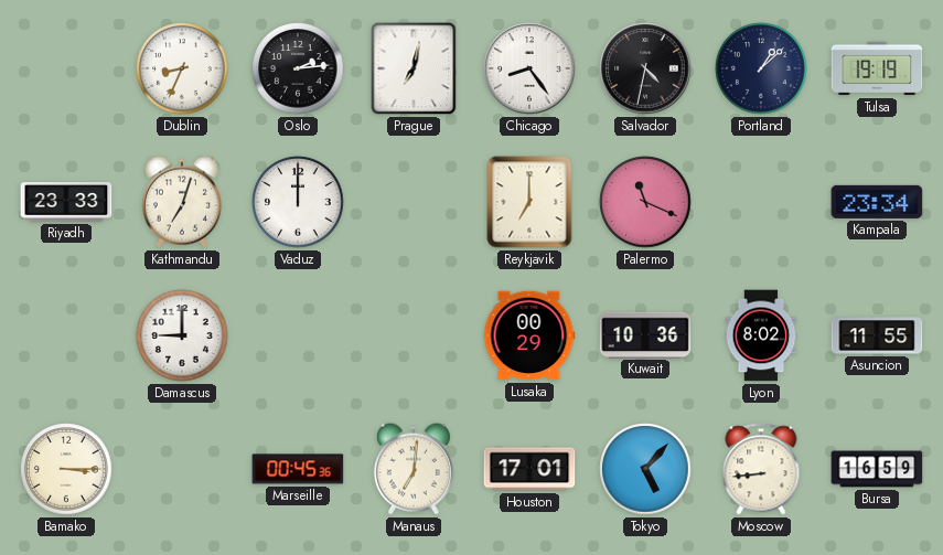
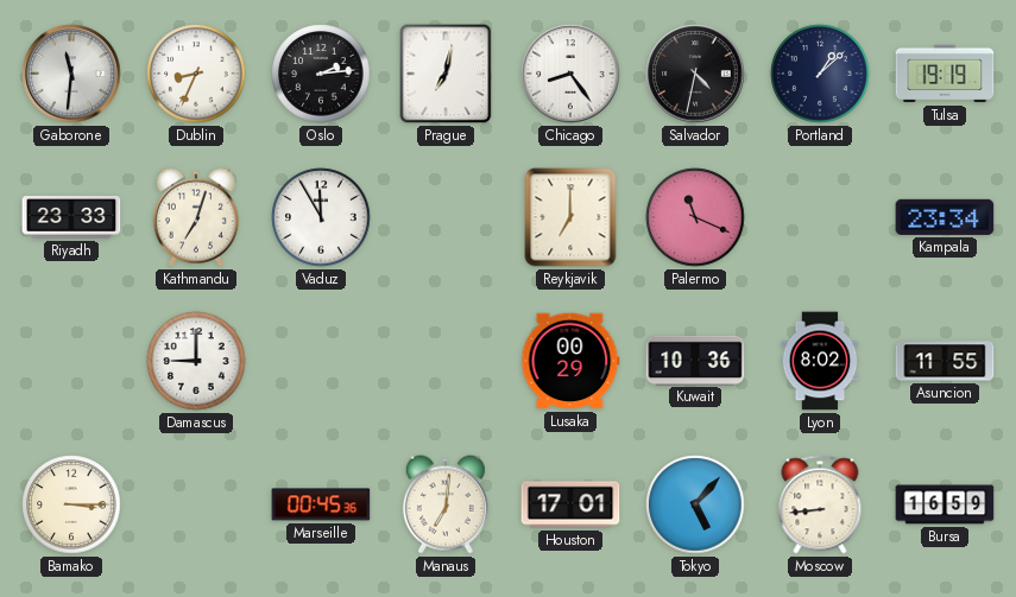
Gaborone: none -> 11:31 (71, 74)
Vaduz: 12:00 -> 11:55 (321, 217)
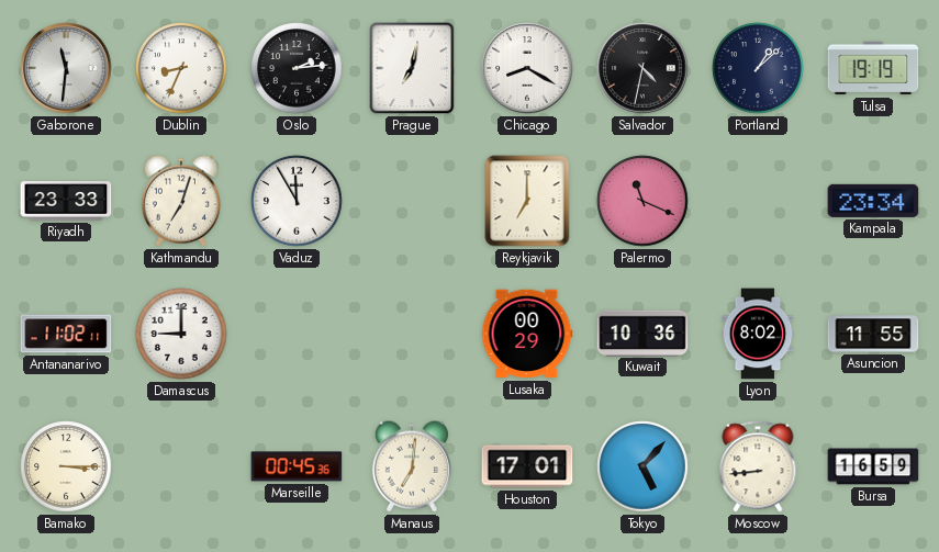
Chicago: 8:24 -> 8:20 (527, 68)
Antananarivo: none -> 11:02 (66, 334)
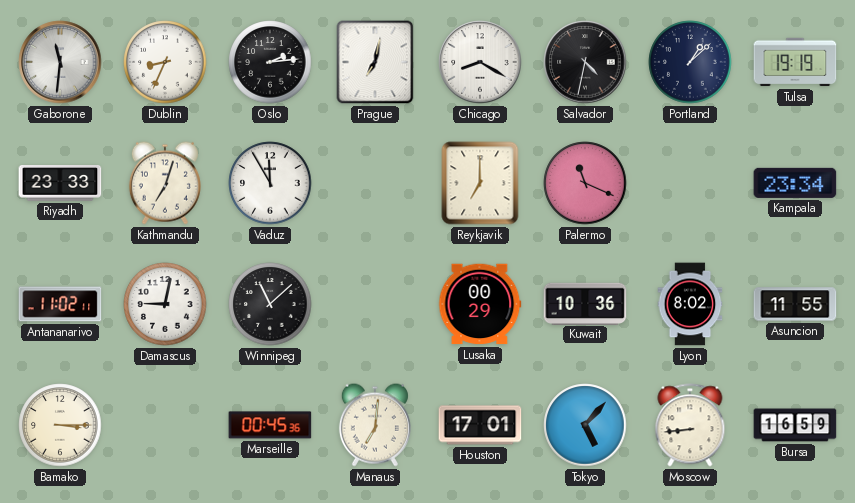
Damascus: 9:00 -> 9:02 (165, 304)
Winnipeg: none -> 11:08 (270, 304)
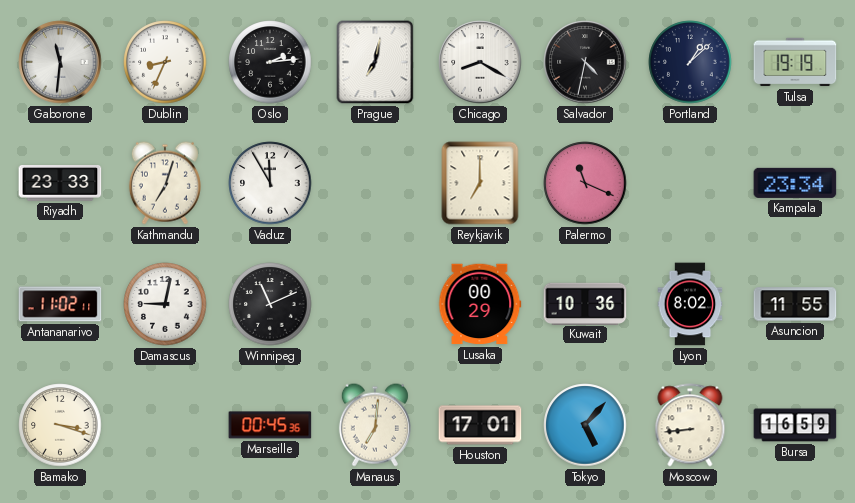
Winnipeg: 11:08 -> 11:11 (270, 304)
Bamako: 3:15 -> 3:18 (60, 425)
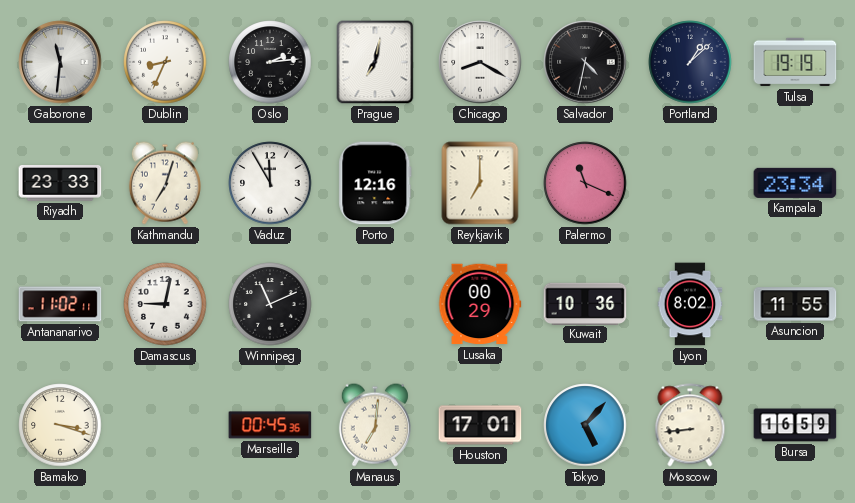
Porto: none -> 12:16 (375, 183)
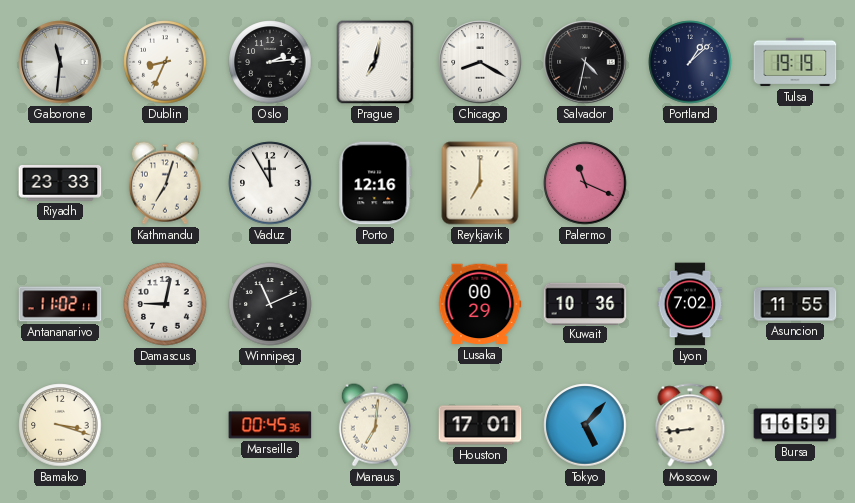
Kampala: 23:34 -> none (795, 183)
Lyon: 8:02 -> 7:02 (690, 304)
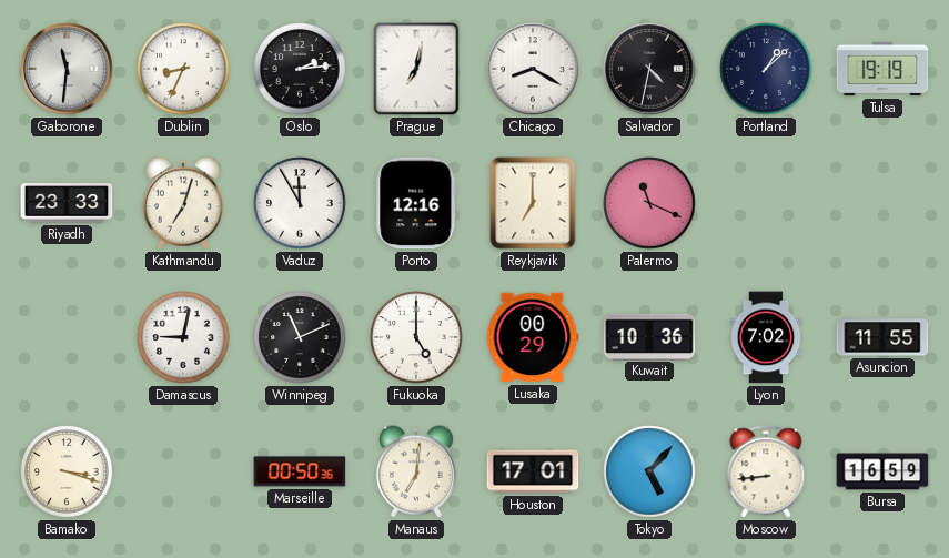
Antananarivo: 11:02 -> none (60, 304)
Fukuoka: none -> 5:00 (416, 337)
Marseille: 00:45 -> 00:50 (300, 471)
